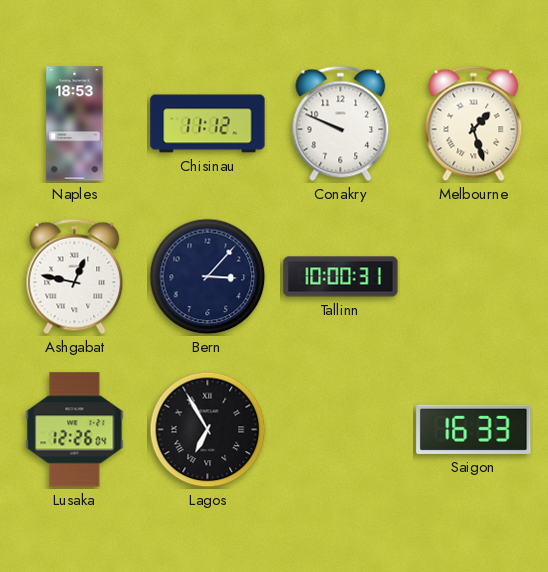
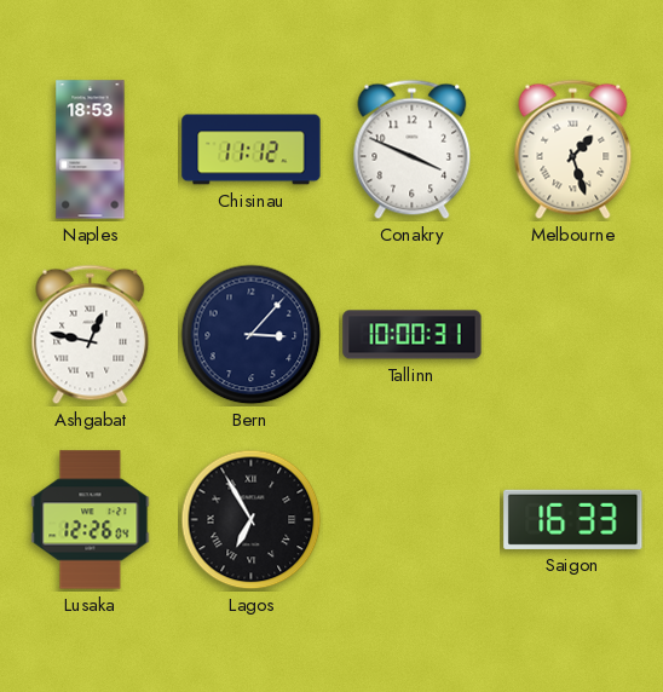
Conakry: 9:49 -> 3:49 (413, 150)
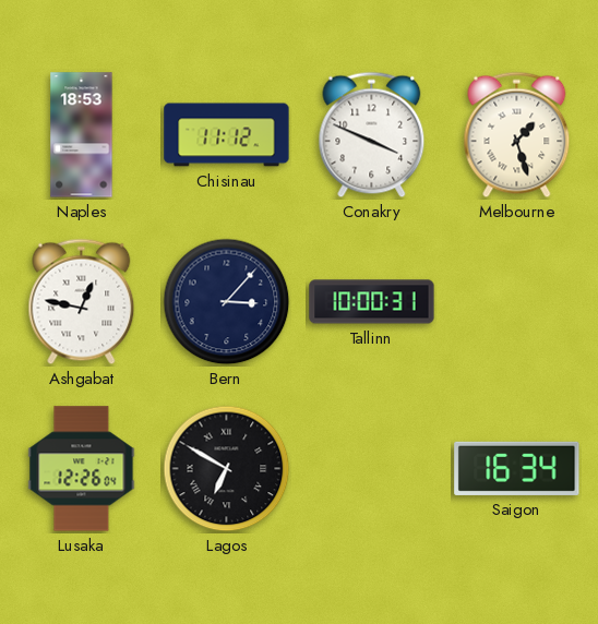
Lagos: 6:55 -> 6:50 (227, 469)
Saigon: 16:33 -> 16:34 (517, 468)
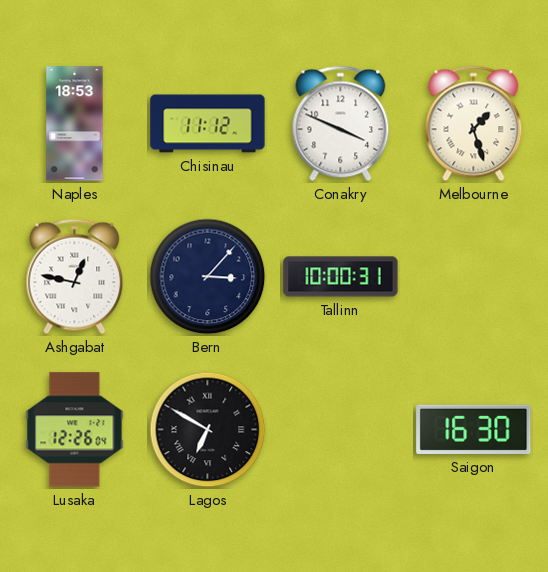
Saigon: 16:34 -> 16:30 (474, 429)
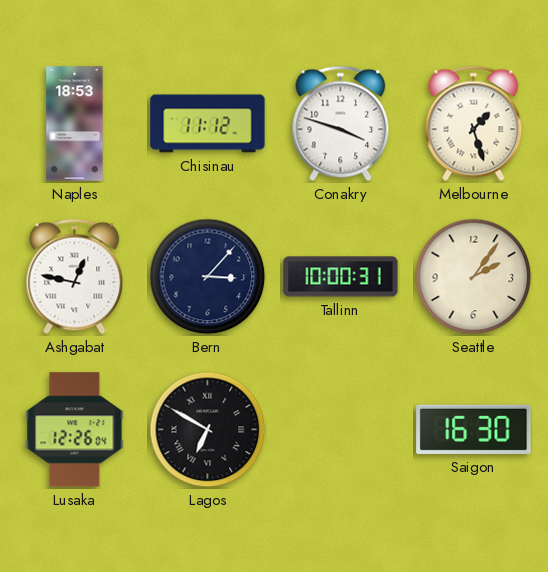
Conakry: 3:49 -> 3:48 (341, 124)
Seattle: none -> 2:06 (474, 277)
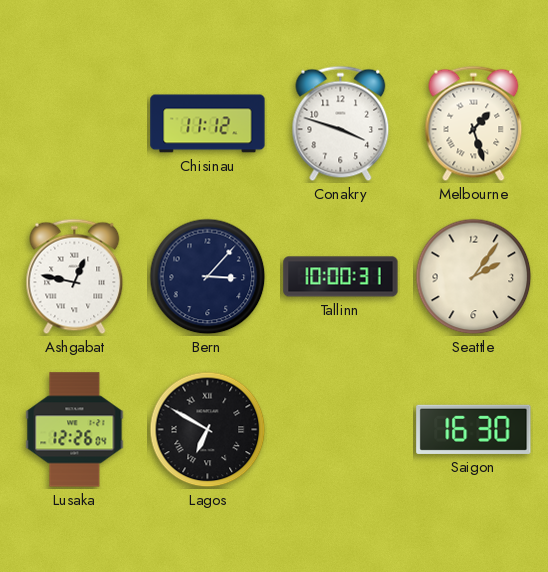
Naples: 18:53 -> none (75, 124)
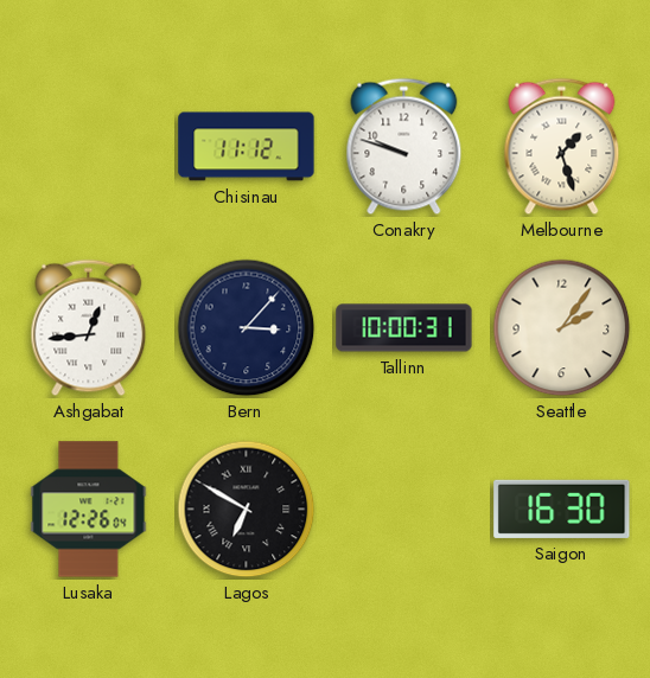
Conakry: 3:48 -> 9:48 (404, 147)
Ashgabat: 12:47 -> 12:44 (89, 328)
